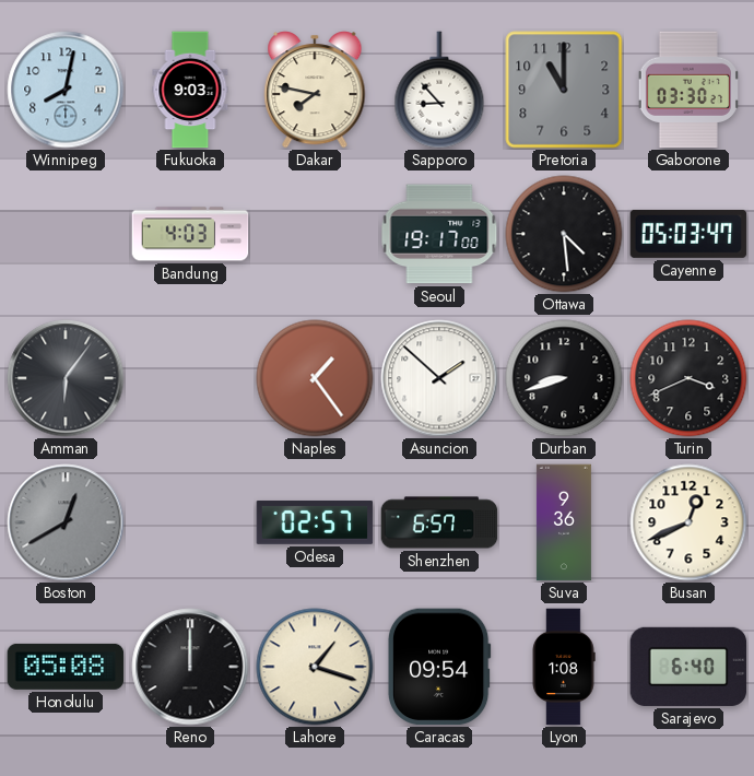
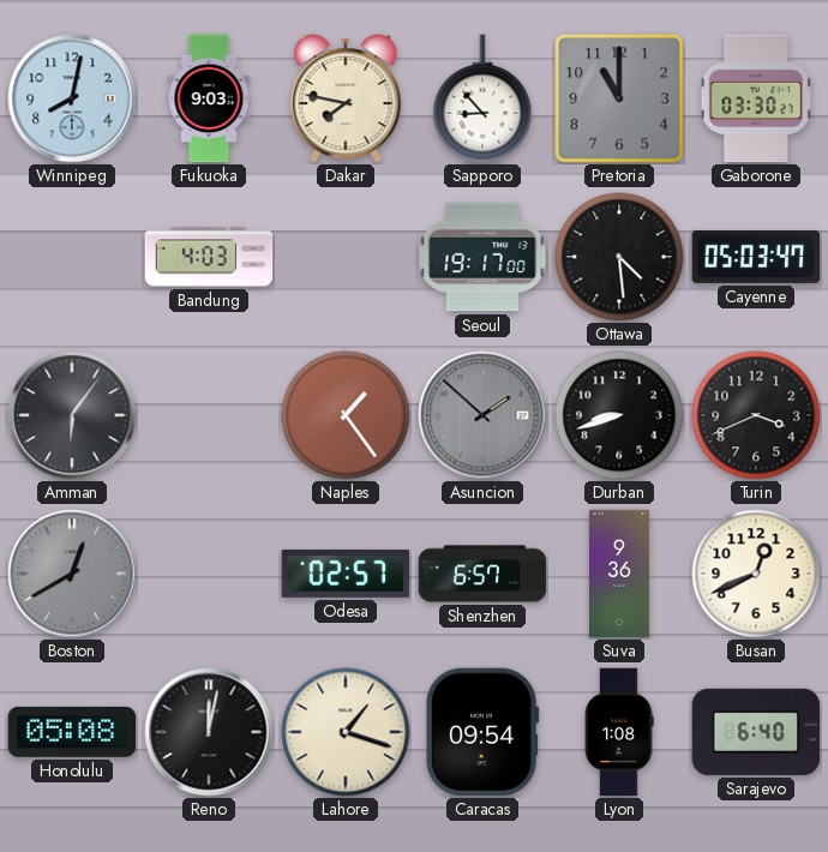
Asuncion dial: white -> grey (482, 415)
Reno: 12:00 -> 12:02 (209, 732)
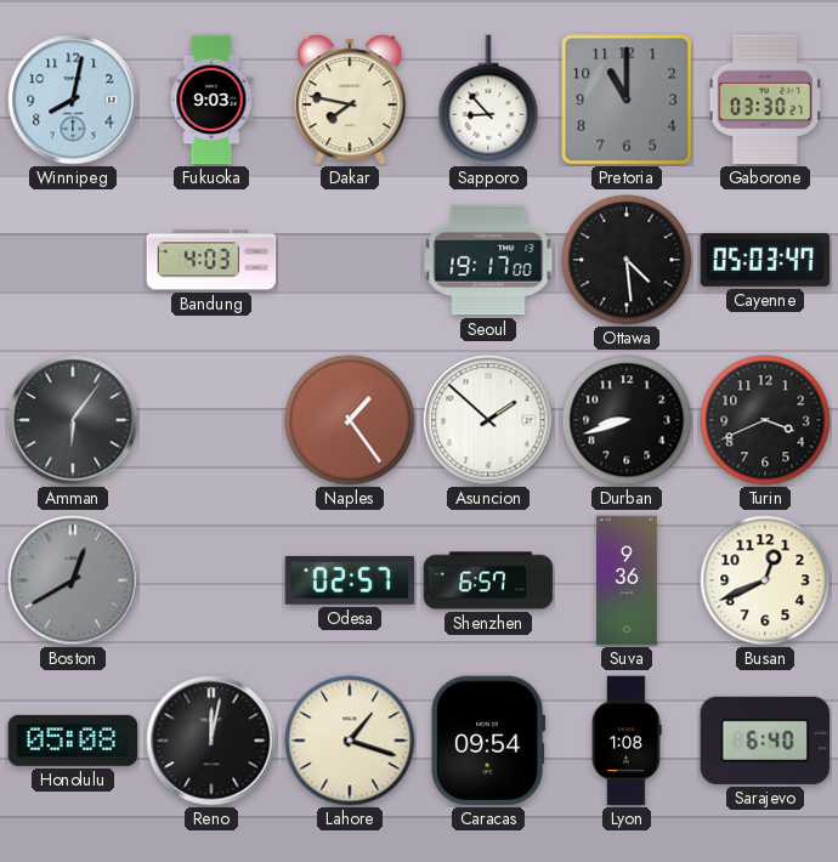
Asuncion dial: grey -> white (488, 420)
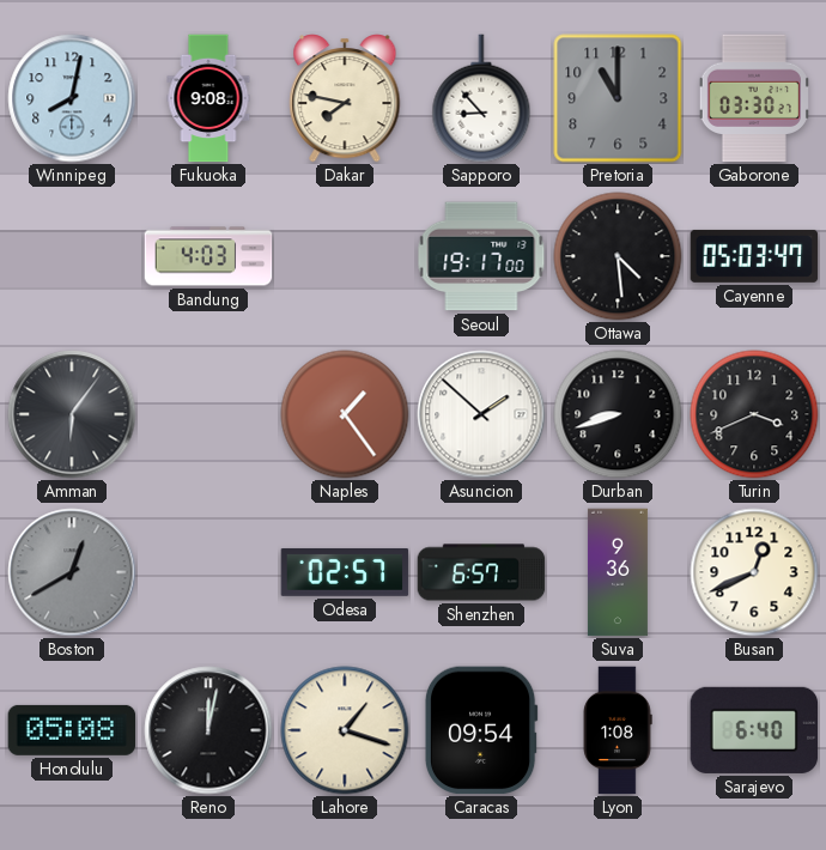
Fukuoka: 9:03 -> 9:08 (208, 98)
